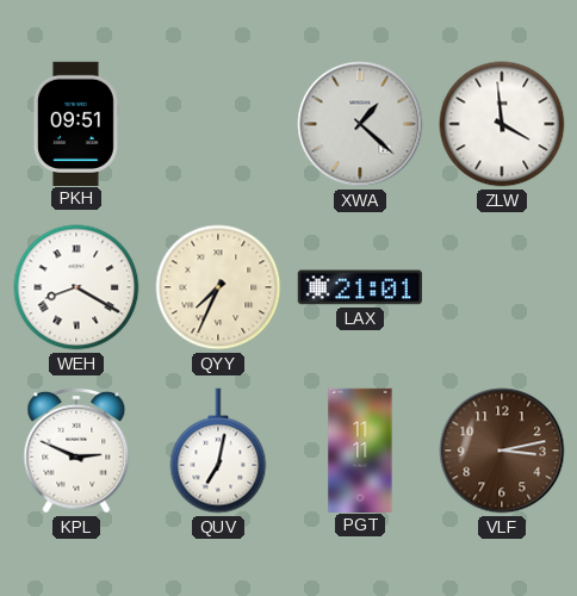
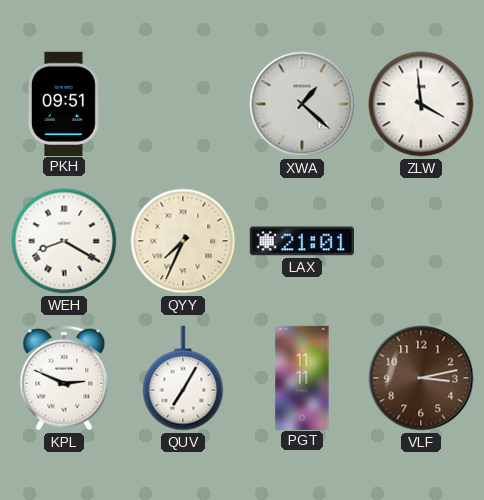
QUV: 7:02 -> 7:05 (183, 378)
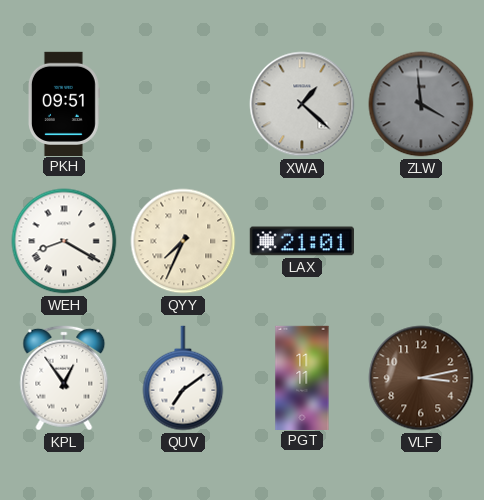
ZLW dial: white -> grey (421, 104)
KPL: 2:49 -> 12:54 (64, 378)
QUV: 7:05 -> 7:09 (183, 378)
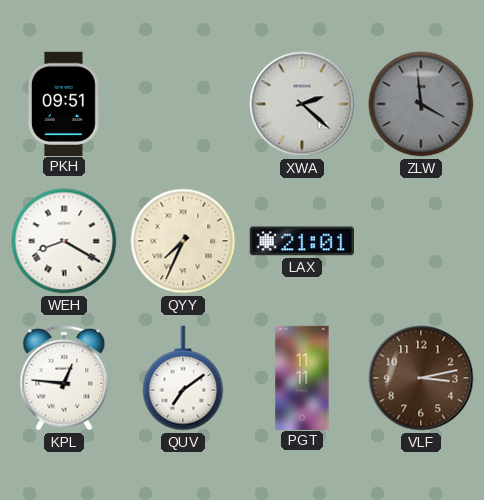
XWA: 1:22 -> 2:22 (302, 104)
KPL: 12:54 -> 12:46 (64, 378)
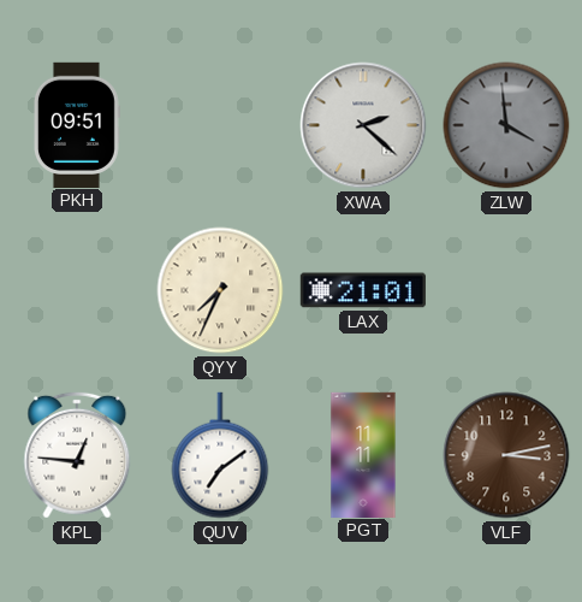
WEH: 8:20 -> none (64, 241)
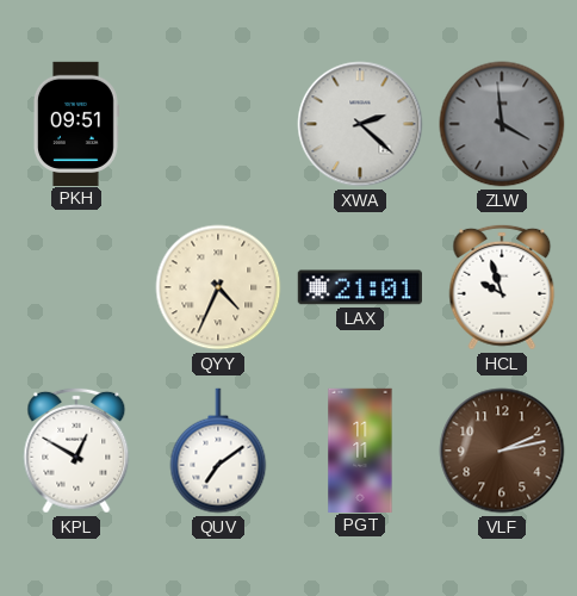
QYY: 7:34 -> 4:34 (218, 287)
HCL: none -> 9:57 (502, 287)
KPL: 12:46 -> 12:50 (76, 451)
VLF: 3:13 -> 2:13 (502, 451)
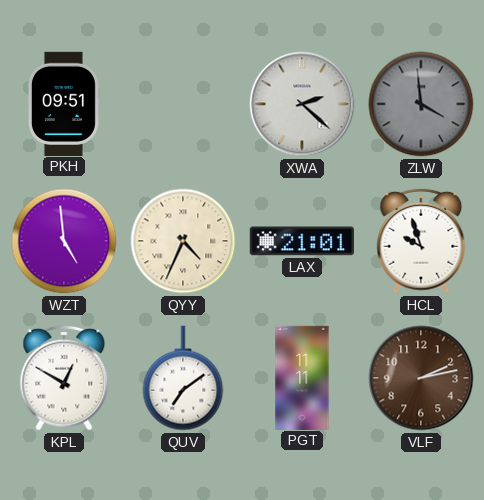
WZT: none -> 4:59 (64, 241)
